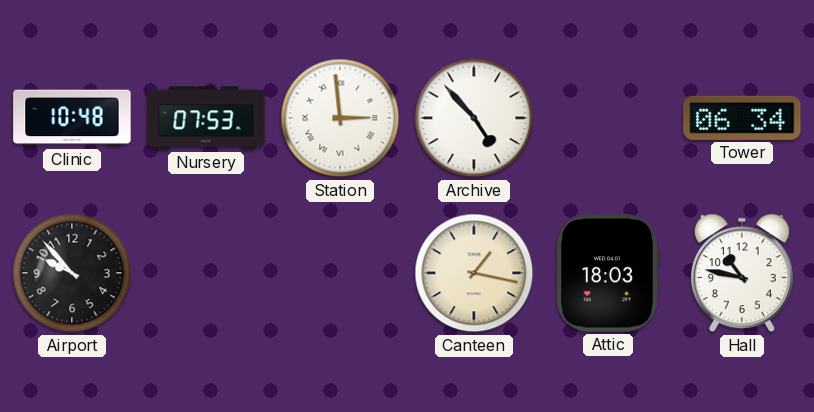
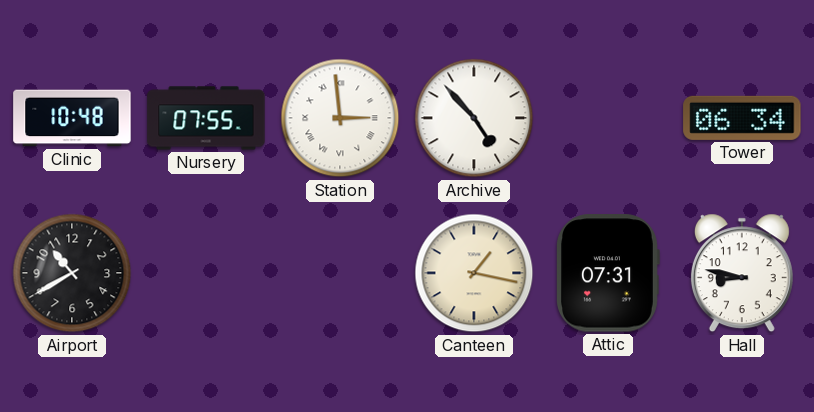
Nursery: 07:53 -> 07:55 (206, 118)
Airport: 9:53 -> 10:40 (72, 273)
Attic: 18:03 -> 07:31 (608, 273)
Hall: 10:47 -> 8:47 (742, 273)
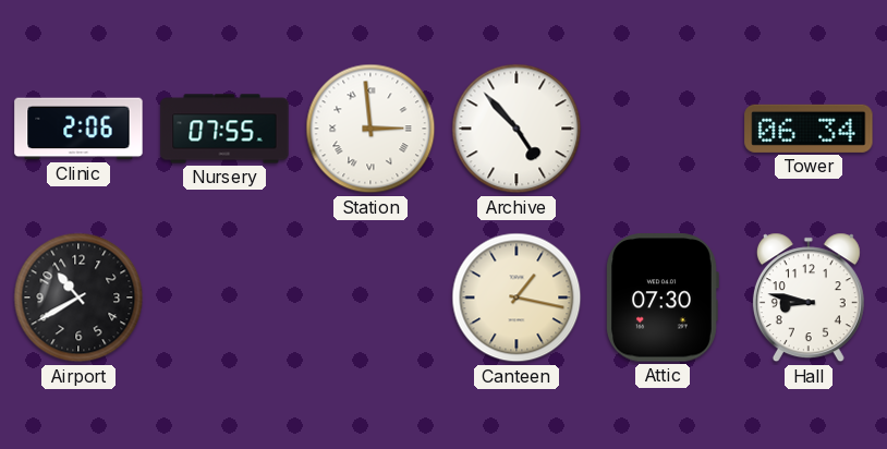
Clinic: 10:48 -> 2:06 (78, 129)
Attic: 07:31 -> 07:30 (663, 298)
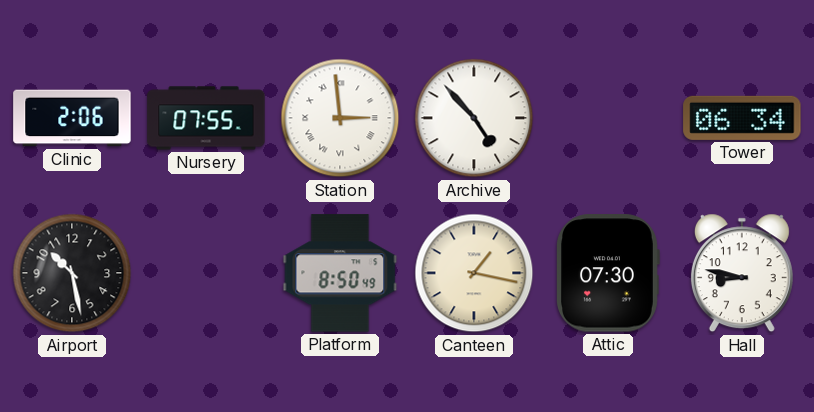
Airport: 10:40 -> 10:28 (72, 273)
Platform: none -> 8:50 (340, 273)
